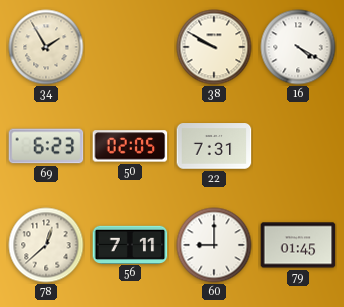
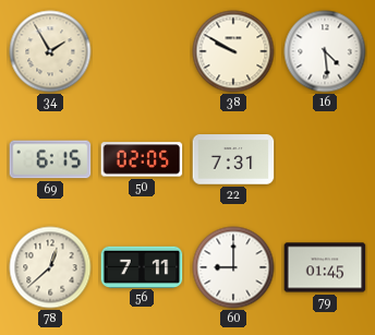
16: 4:20 -> 4:29 (325, 51)
69: 6:23 -> 6:15 (50, 159)
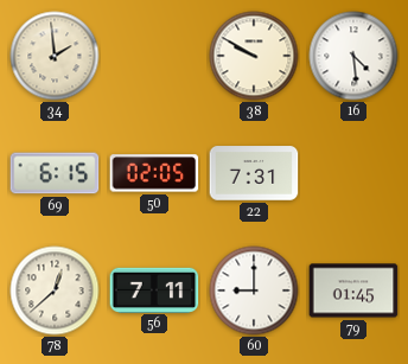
34: 1:55 -> 1:59 (55, 56)
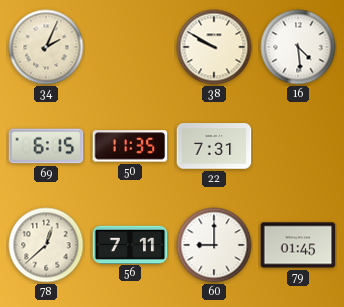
34: 1:59 -> 2:04 (46, 47)
50: 02:05 -> 11:35 (130, 146)
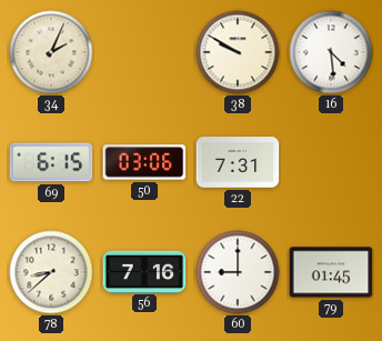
50: 11:35 -> 03:06 (144, 162)
78: 12:38 -> 8:38 (51, 272)
56: 7:11 -> 7:16 (144, 271)
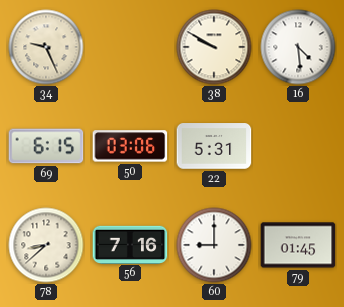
34: 2:04 -> 9:26 (46, 47)
22: 7:31 -> 5:31 (214, 146)
